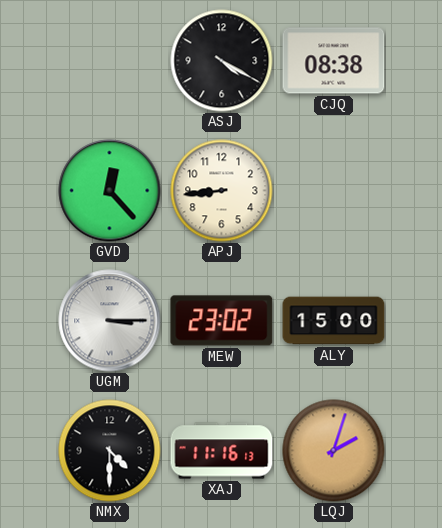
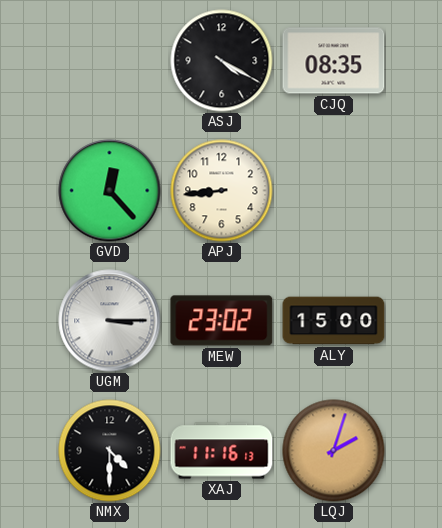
CJQ: 08:38 -> 08:35 (334, 61)
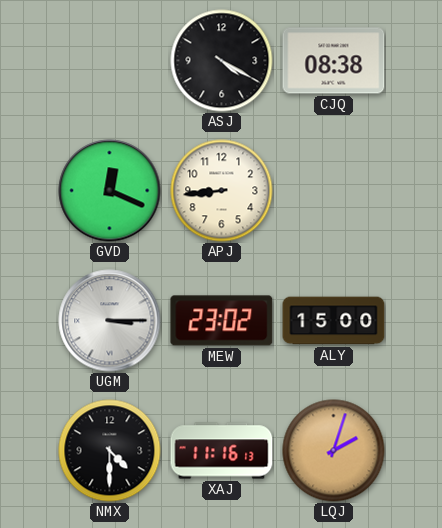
CJQ: 08:35 -> 08:38 (334, 61)
GVD: 12:23 -> 12:19 (110, 191)
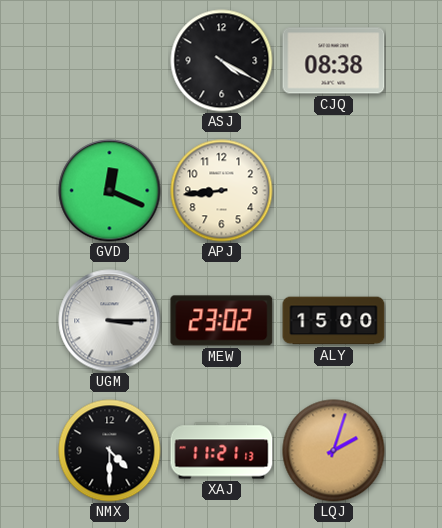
XAJ: 11:16 -> 11:21 (222, 451)
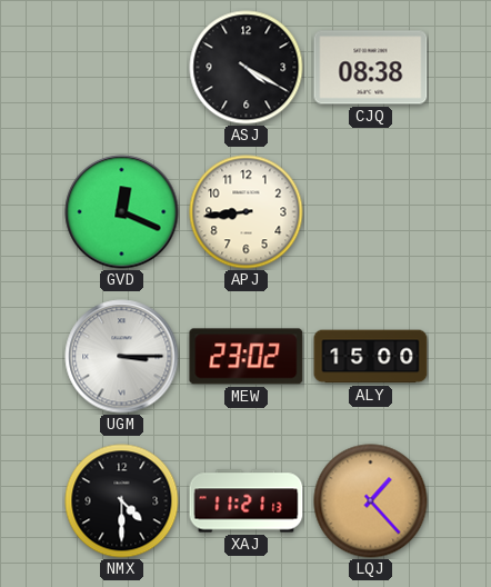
LQJ: 2:03 -> 1:23 (371, 501)
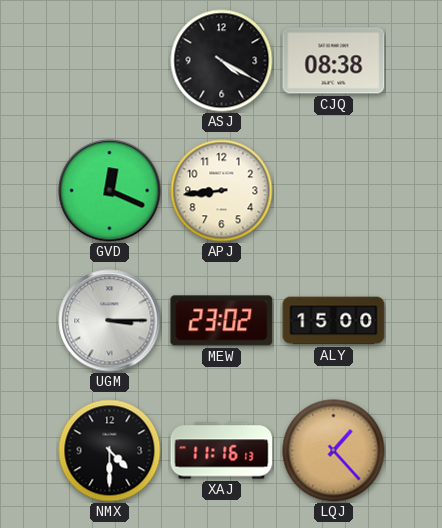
XAJ: 11:21 -> 11:16 (222, 451)
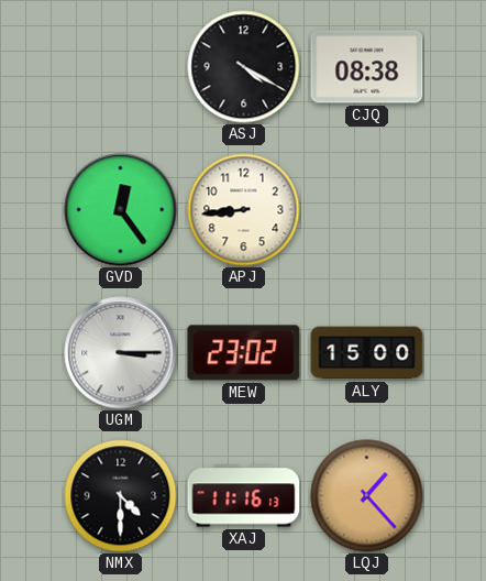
GVD: 12:19 -> 12:24 (121, 210)
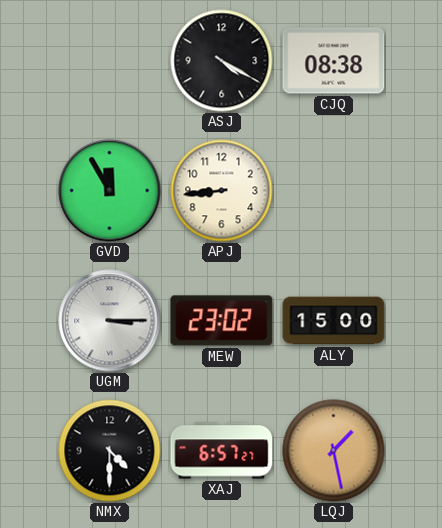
GVD: 12:24 -> 11:55 (110, 191)
XAJ: 11:16 -> 6:57 (222, 451)
LQJ: 1:23 -> 1:28 (334, 451)
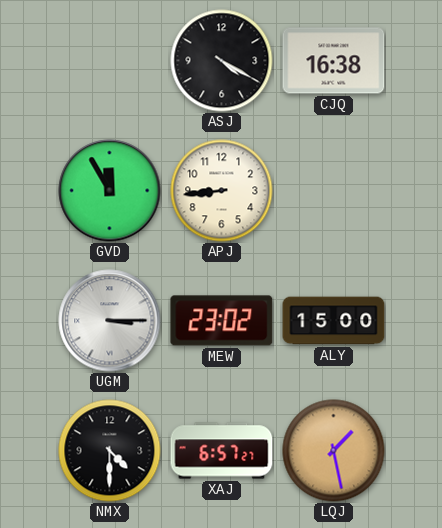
CJQ: 08:38 -> 16:38 (334, 61)
